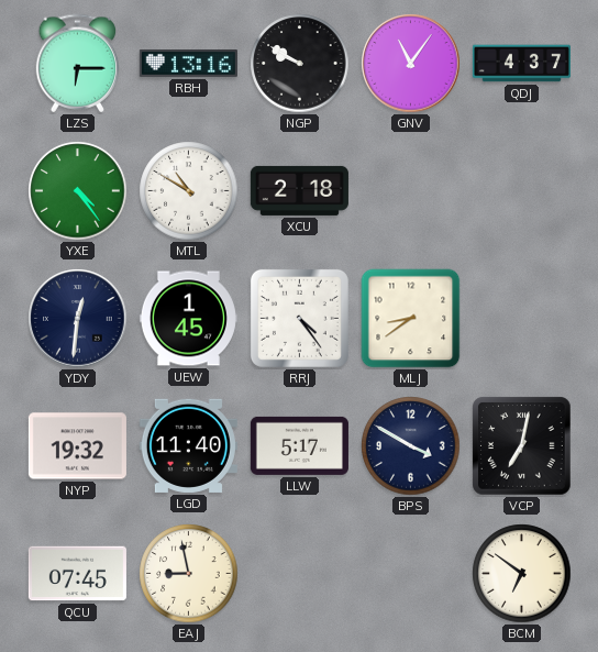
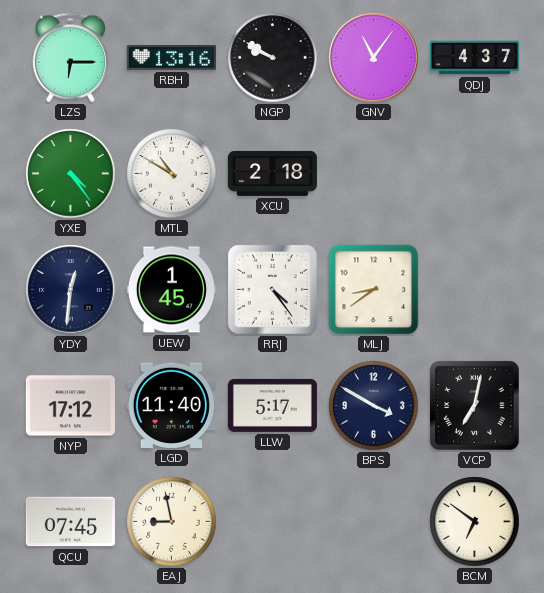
NYP: 19:32 -> 17:12 (70, 406)
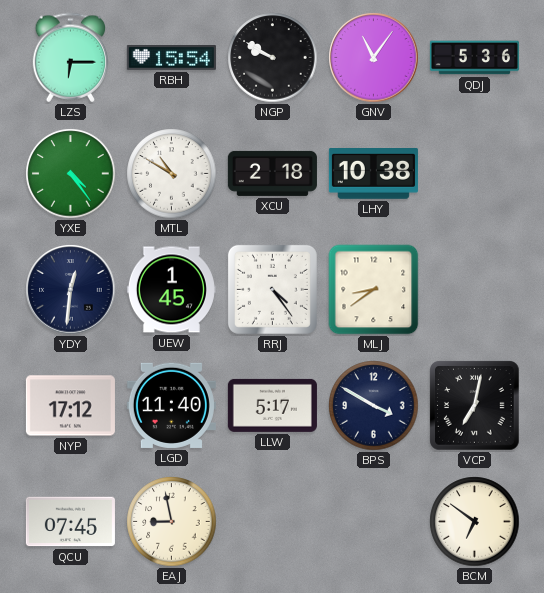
RBH: 13:16 -> 15:54 (171, 58)
QDJ: 4:37 -> 5:36 (474, 58)
LHY: none -> 10:38 (373, 174)
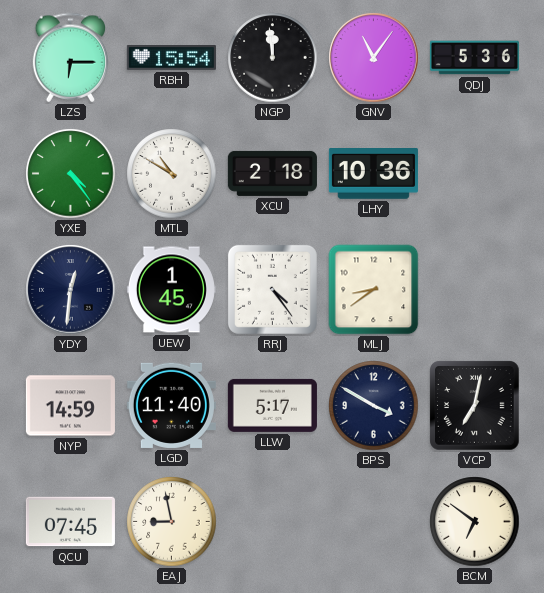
NGP: 9:50 -> 11:59 (273, 58)
LHY: 10:38 -> 10:36 (373, 174)
NYP: 17:12 -> 14:59 (70, 406)
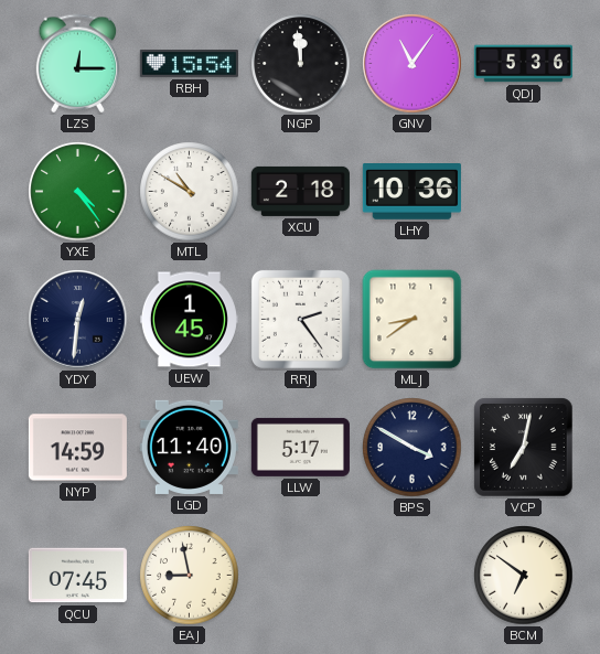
LZS: 6:15 -> 12:15 (78, 64)
RRJ: 4:24 -> 2:24 (300, 319)
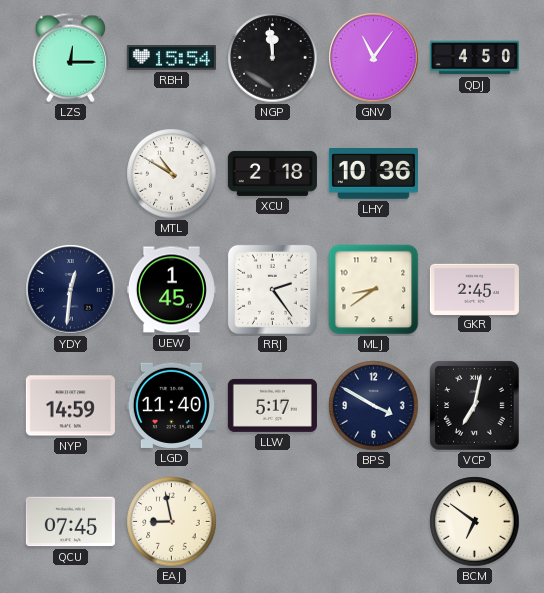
QDJ: 5:36 -> 4:50 (474, 58)
YXE: 4:24 -> none (78, 192)
GKR: none -> 2:45 (474, 289)
